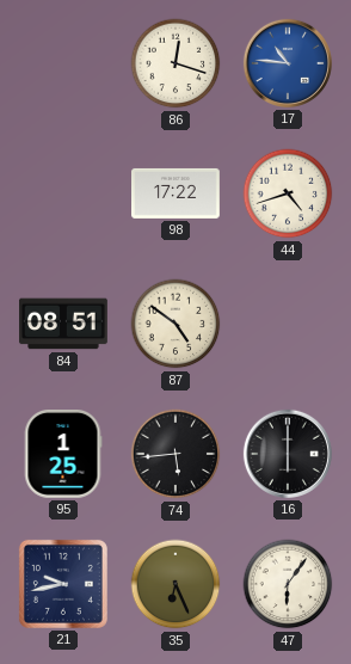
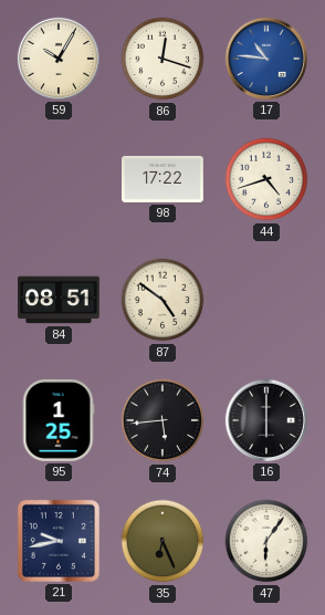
59: none -> 10:05 (59, 59)
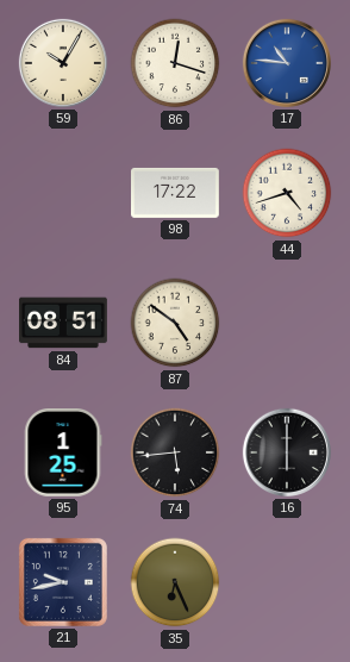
47: 6:06 -> none (266, 541)
